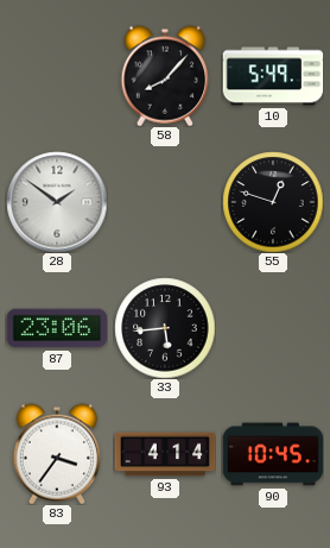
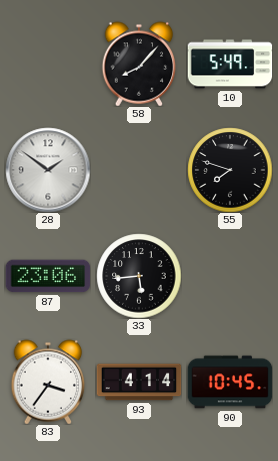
55: 12:48 -> 7:48 (230, 170)
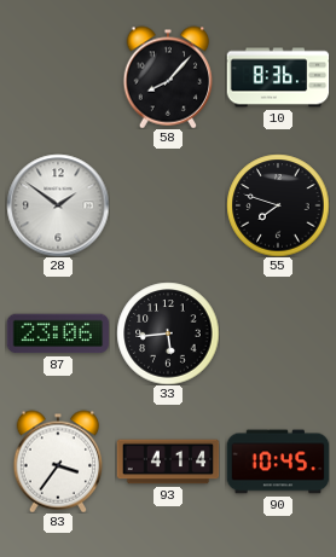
10: 5:49 -> 8:36 (278, 77)
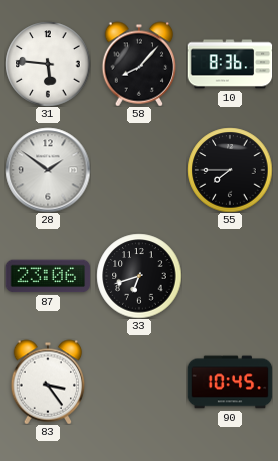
31: none -> 5:46 (48, 64)
55: 7:48 -> 7:45 (230, 170)
33: 5:44 -> 6:42 (139, 276)
83: 3:36 -> 3:24 (48, 382)
93: 4:14 -> none (168, 462)
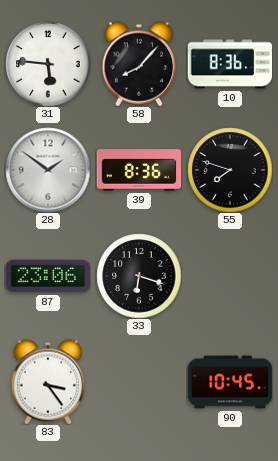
39: none -> 8:36 (139, 170)
55: 7:45 -> 7:48 (230, 170)
33: 6:42 -> 6:18 (139, 276)
